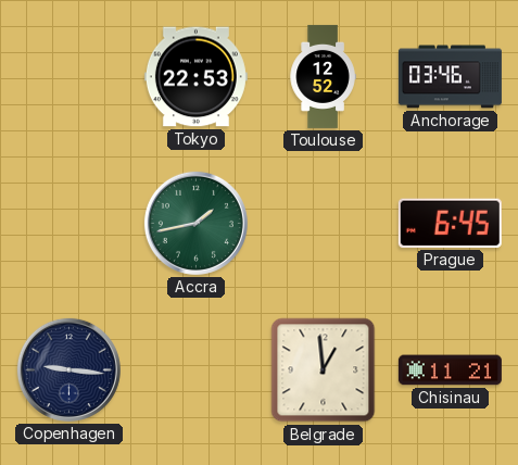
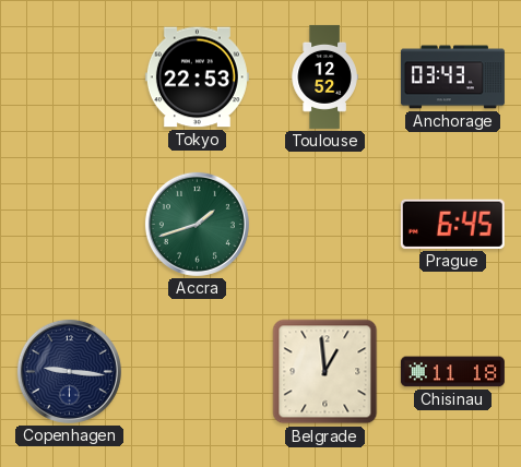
Anchorage: 03:46 -> 03:43 (452, 77)
Accra: 1:43 -> 1:42 (197, 224)
Chisinau: 11:21 -> 11:18 (452, 372)
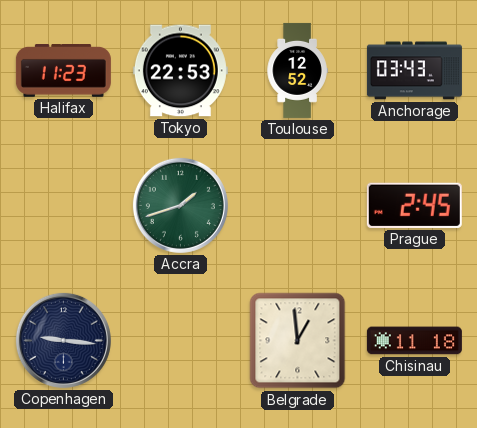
Halifax: none -> 11:23 (63, 71)
Prague: 6:45 -> 2:45 (414, 205)
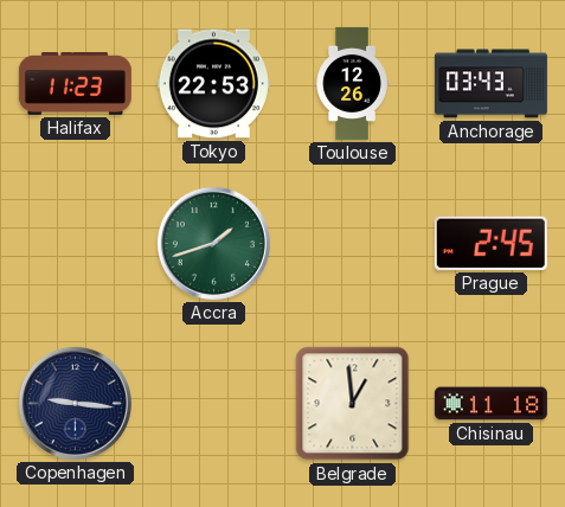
Toulouse: 12:52 -> 12:26 (352, 83)
